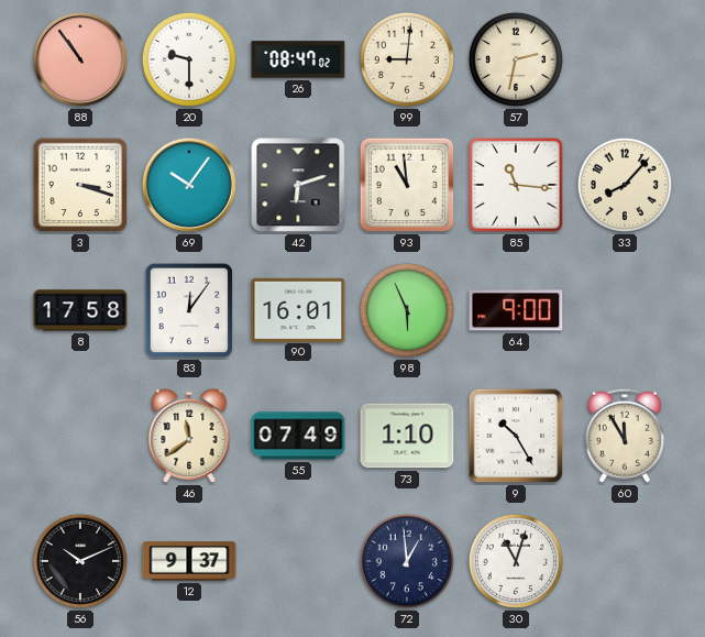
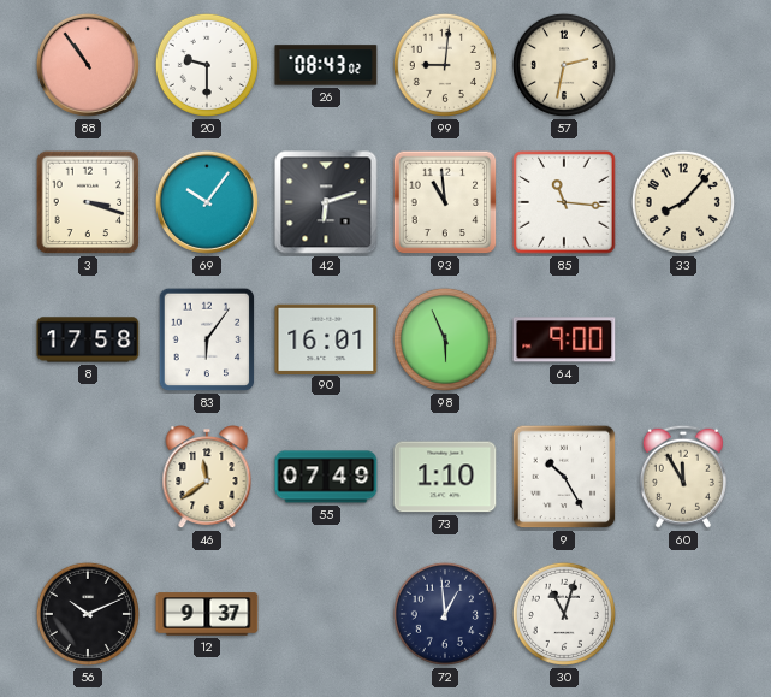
26: 08:47 -> 08:43 (326, 65)
83: 12:06 -> 6:06 (207, 339)
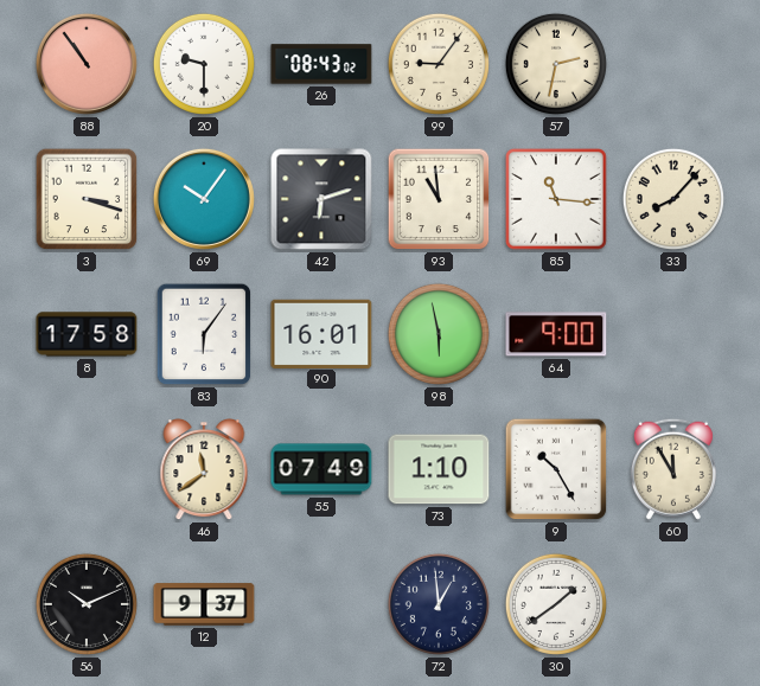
99: 9:01 -> 9:06 (439, 64)
98: 5:56 -> 5:58 (439, 334)
30: 11:03 -> 1:39 (556, 604)
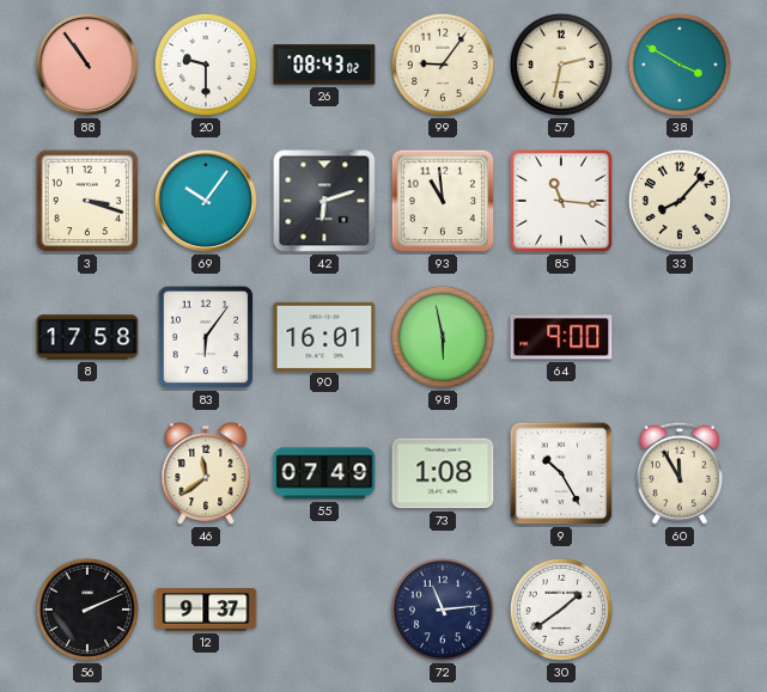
38: none -> 3:50 (680, 65)
73: 1:10 -> 1:08 (443, 473)
56: 10:11 -> 2:11 (87, 610)
72: 12:59 -> 11:14 (443, 610)
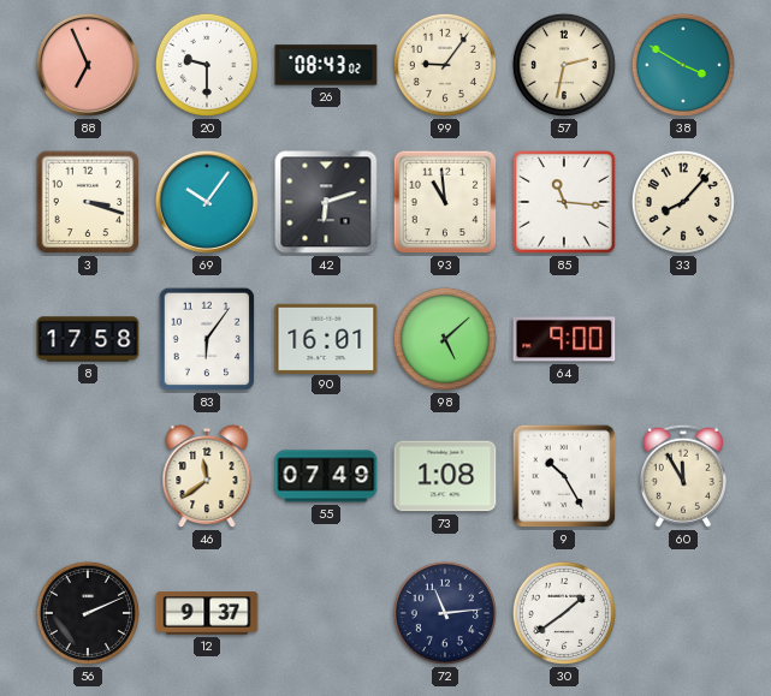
88: 10:54 -> 6:56 (88, 65)
98: 5:58 -> 5:08 (445, 339)
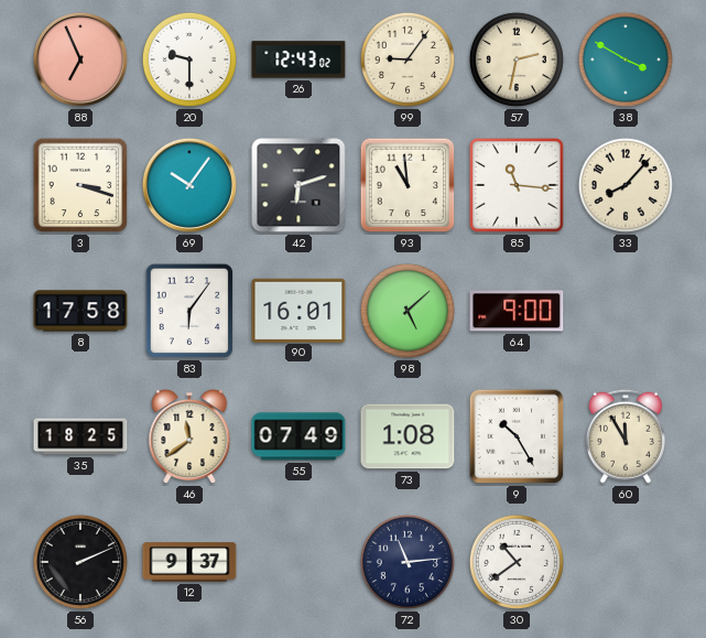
26: 08:43 -> 12:43 (298, 60)
35: none -> 18:25 (80, 436)
30: 1:39 -> 10:39 (517, 562)
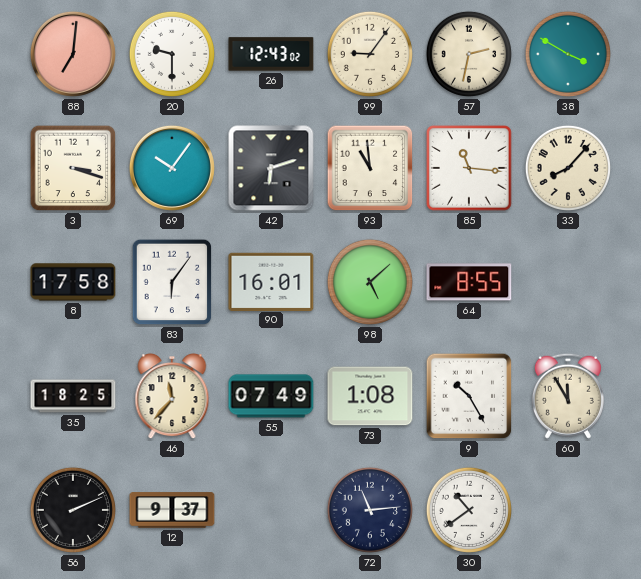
88: 6:56 -> 7:01 (73, 54)
64: 9:00 -> 8:55 (469, 282)
46: 11:39 -> 11:37 (172, 397)
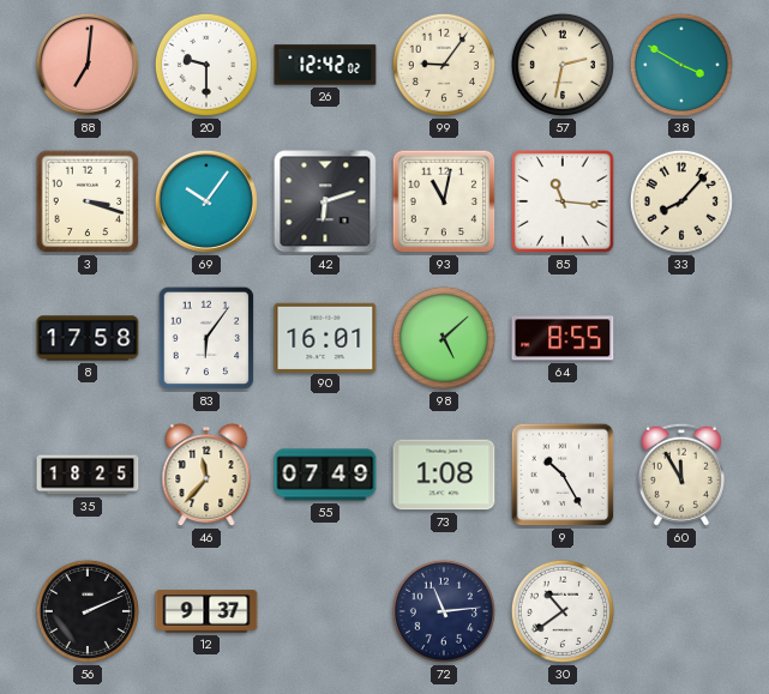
26: 12:43 -> 12:42 (325, 65)
93: 10:59 -> 11:02 (444, 201)
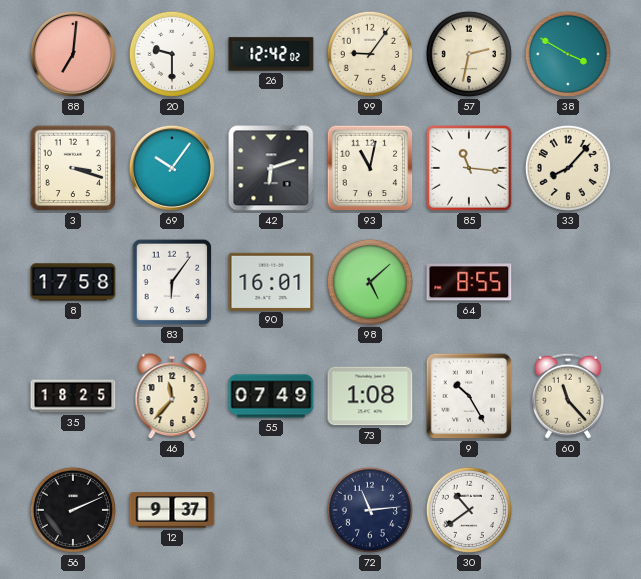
60: 11:55 -> 11:23 (568, 396)
